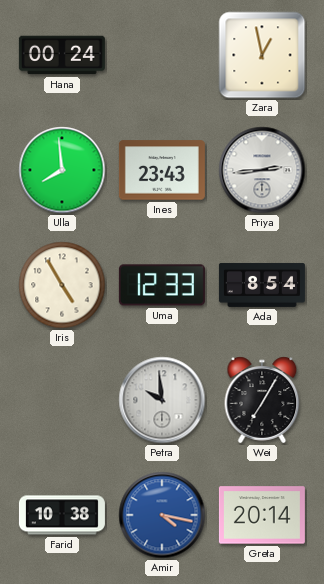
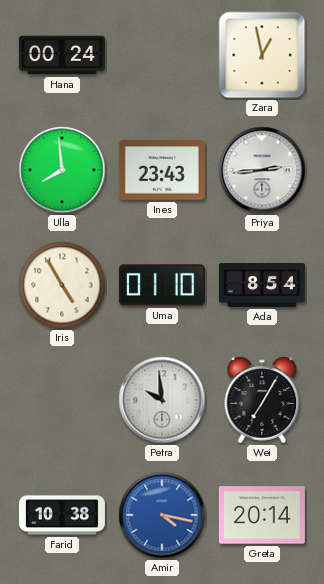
Uma: 12:33 -> 01:10 (162, 285)
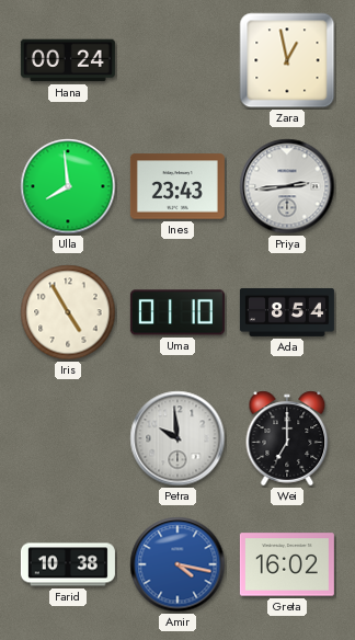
Wei: 7:05 -> 7:00 (287, 438)
Greta: 20:14 -> 16:02 (287, 564)
